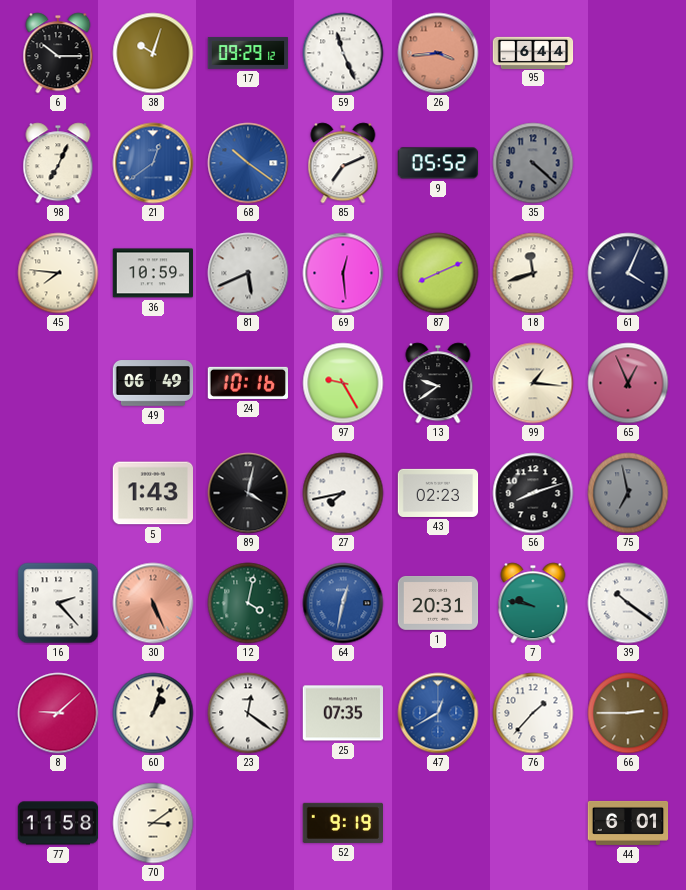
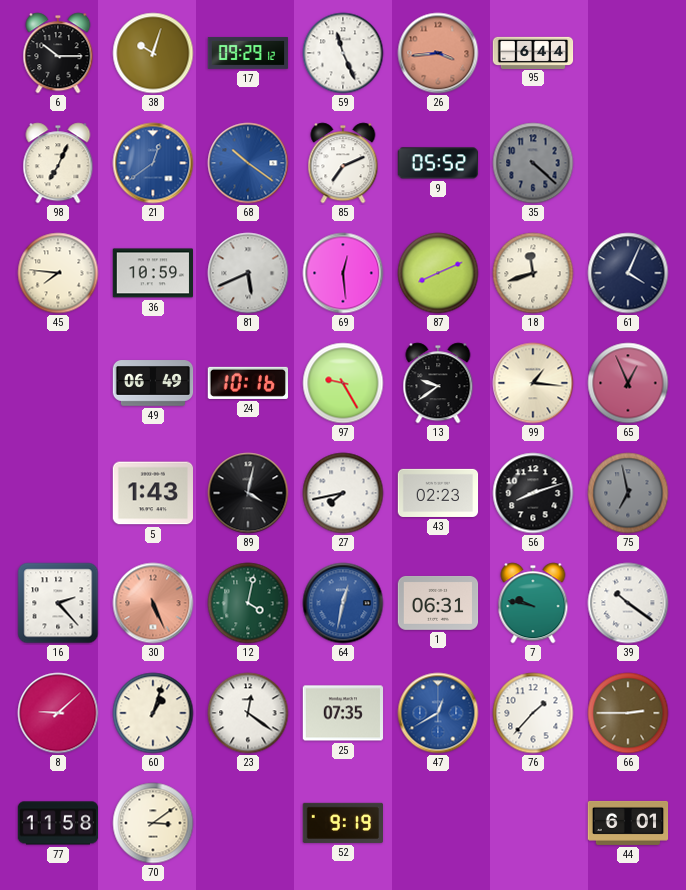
1: 20:31 -> 06:31 (438, 603)
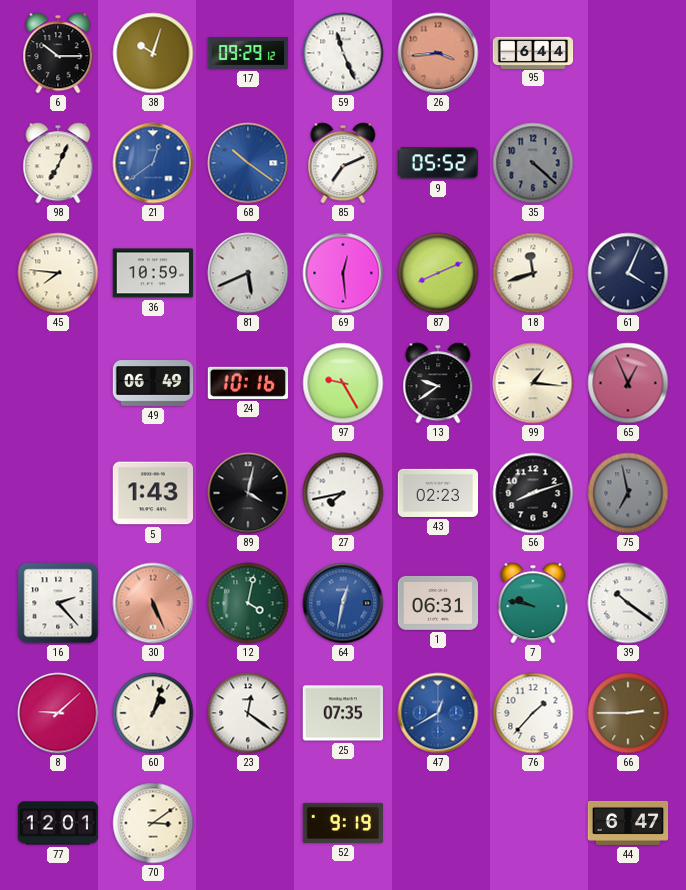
77: 11:58 -> 12:01 (58, 823)
44: 6:01 -> 6:47 (628, 823)
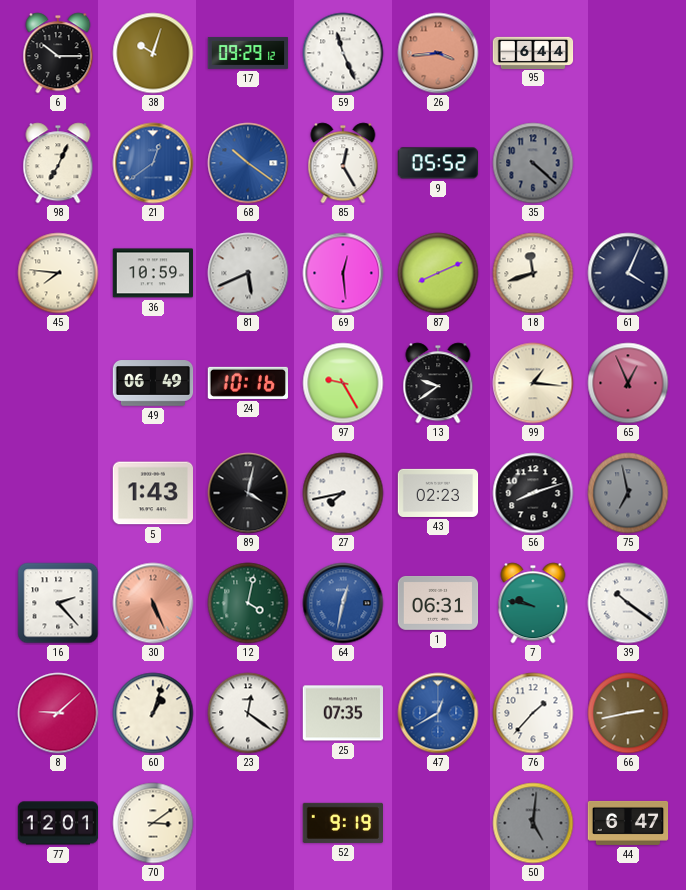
85: 7:11 -> 12:25 (343, 163)
66: 2:45 -> 2:43 (628, 713)
50: none -> 5:01 (533, 823)
